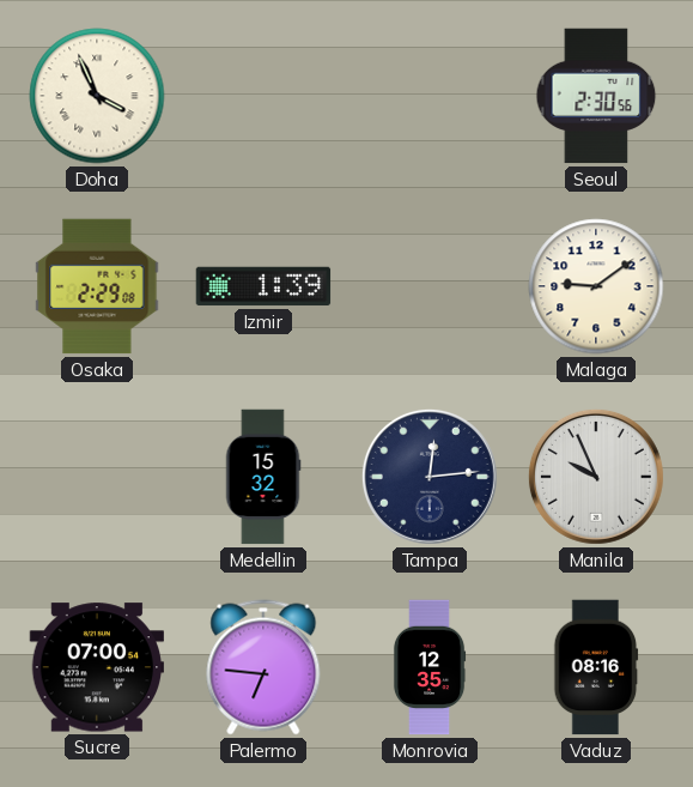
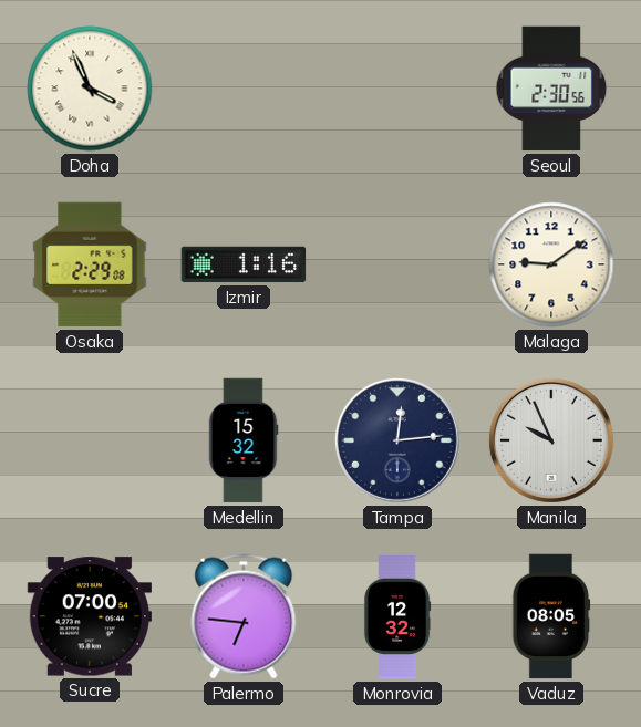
Izmir: 1:39 -> 1:16 (244, 264)
Monrovia: 12:35 -> 12:32 (397, 616)
Vaduz: 08:16 -> 08:05 (551, 616)
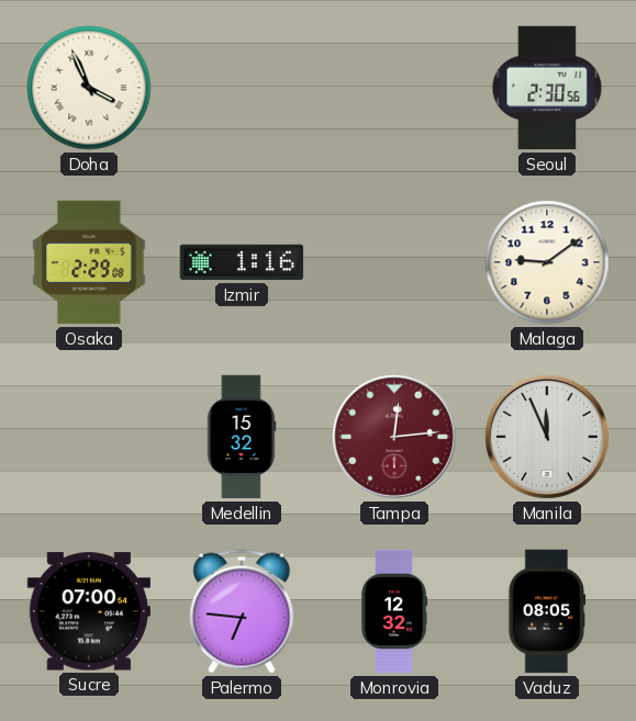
Tampa dial: navy -> burgundy (394, 437)
Manila: 9:56 -> 11:56 (547, 437)
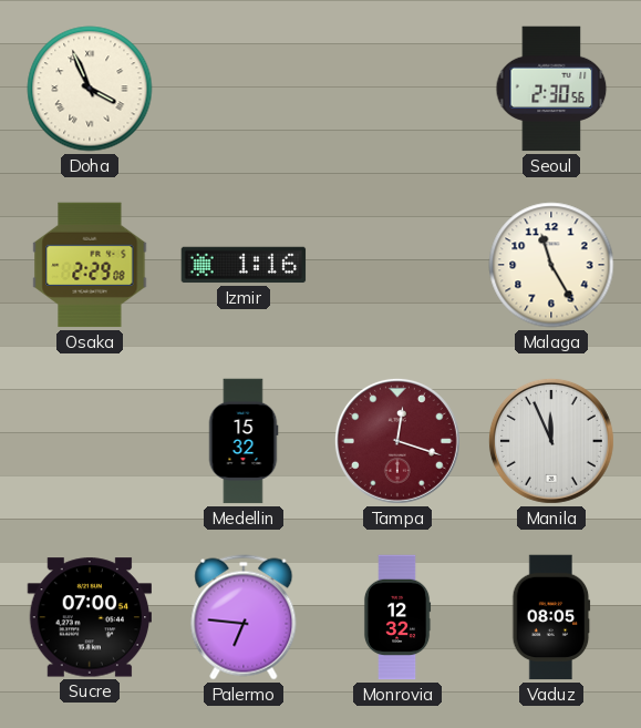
Malaga: 9:09 -> 11:25 (551, 265)
Tampa: 12:14 -> 12:18 (397, 441)
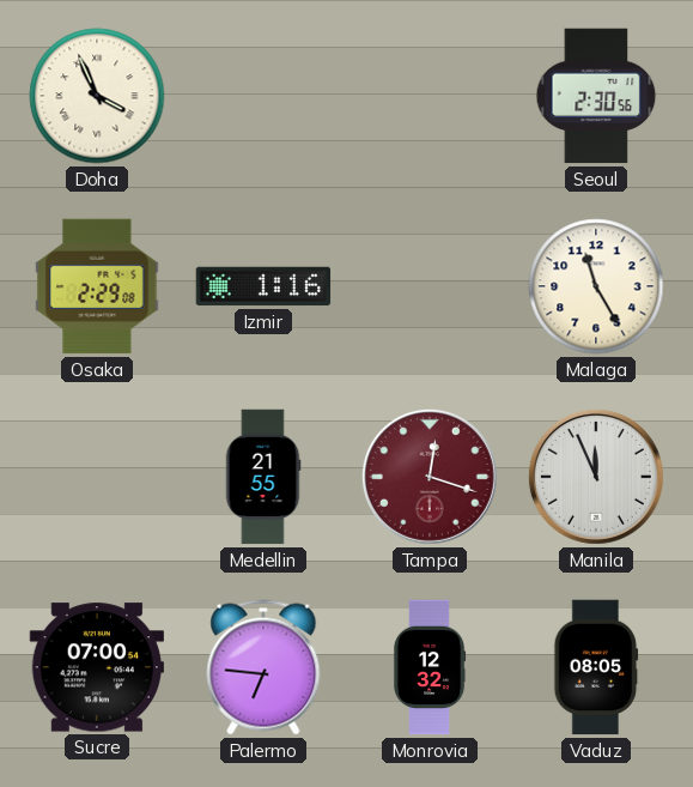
Medellin: 15:32 -> 21:55 (263, 477)
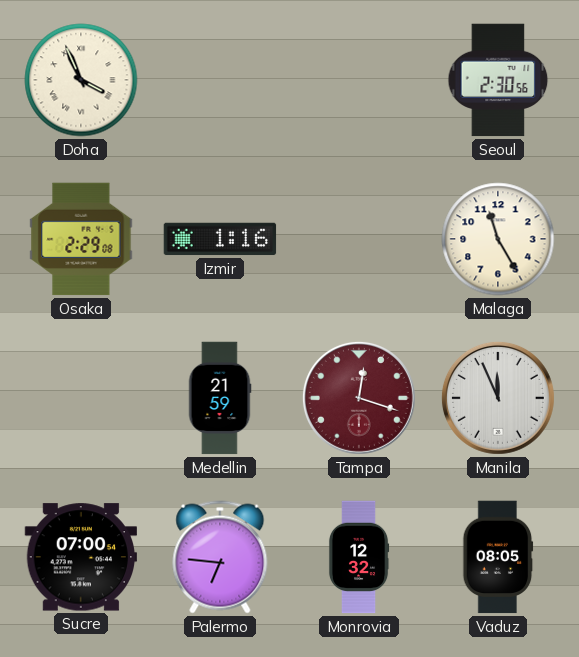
Medellin: 21:55 -> 21:59 (220, 398)
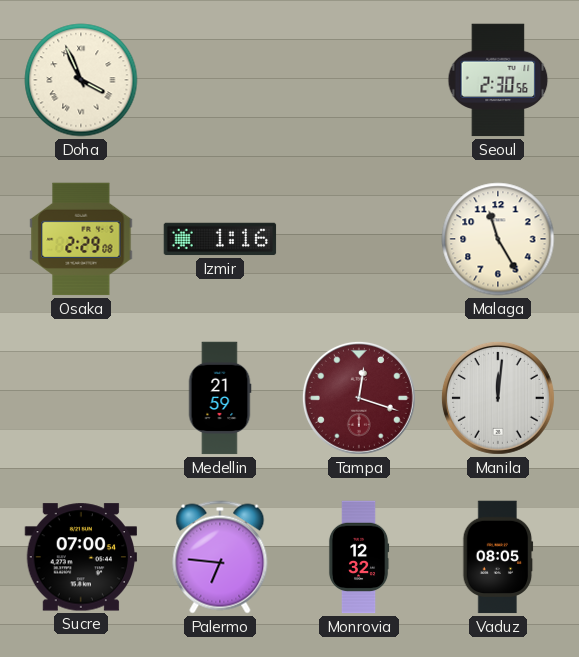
Manila: 11:56 -> 12:01 (498, 398)
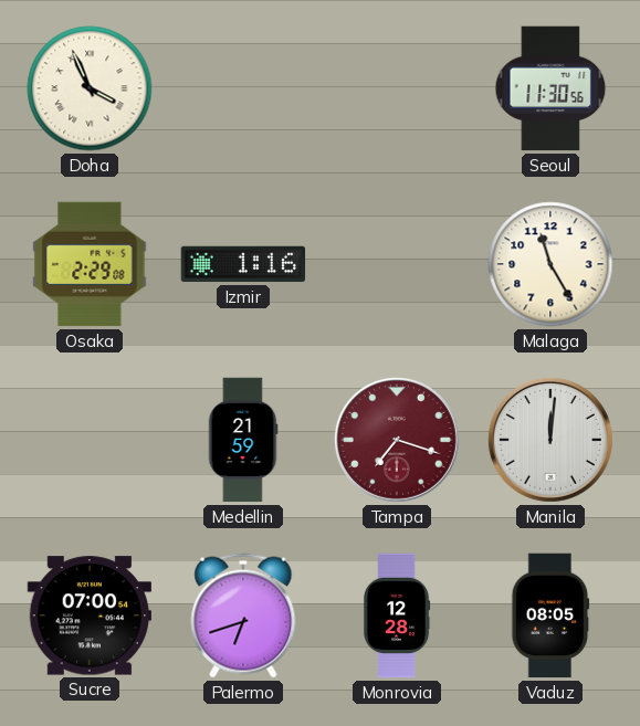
Seoul: 2:30 -> 11:30 (550, 88)
Tampa: 12:18 -> 7:18 (397, 440)
Palermo: 6:46 -> 6:42 (243, 615)
Monrovia: 12:32 -> 12:28 (397, 615)
